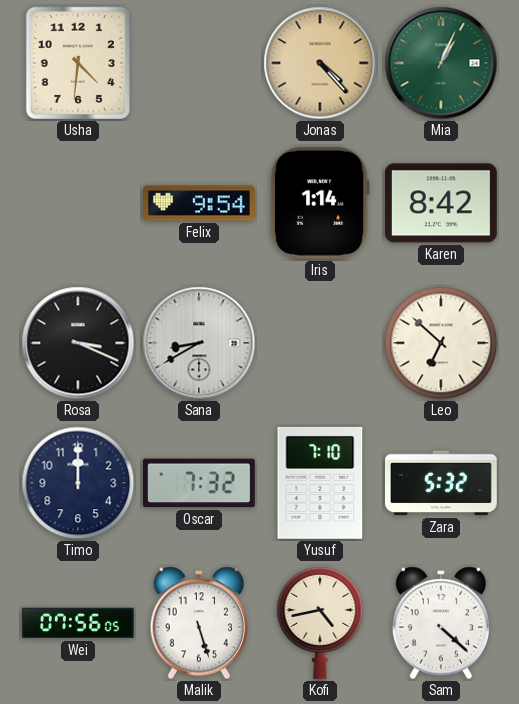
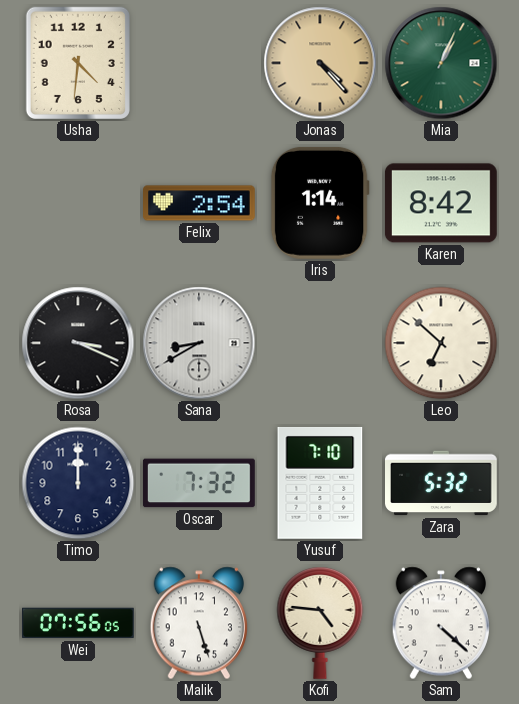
Felix: 9:54 -> 2:54 (200, 203)
Kofi: 4:43 -> 4:46 (320, 623)
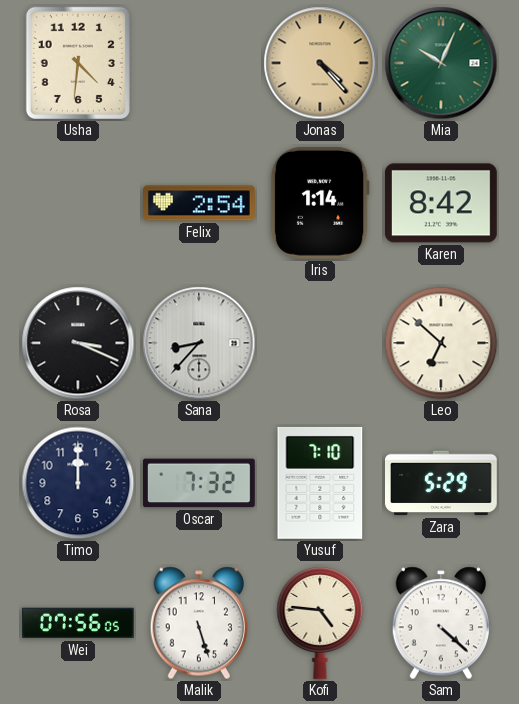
Mia: 1:04 -> 10:04 (441, 63)
Sana: 8:40 -> 8:37 (199, 343)
Zara: 5:32 -> 5:29 (442, 483)
